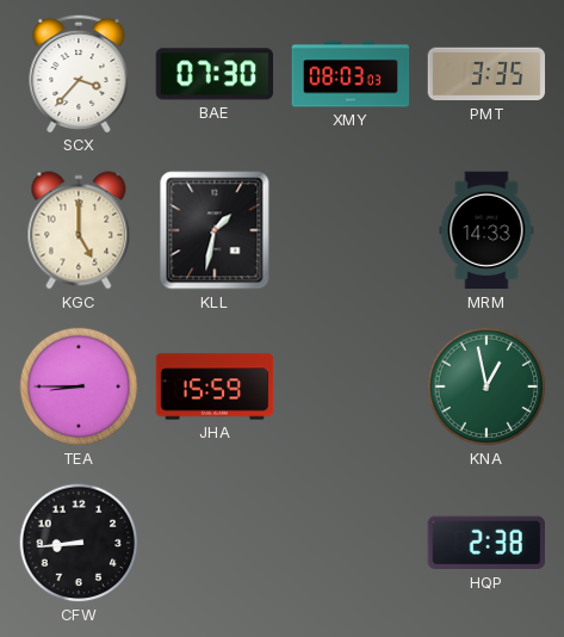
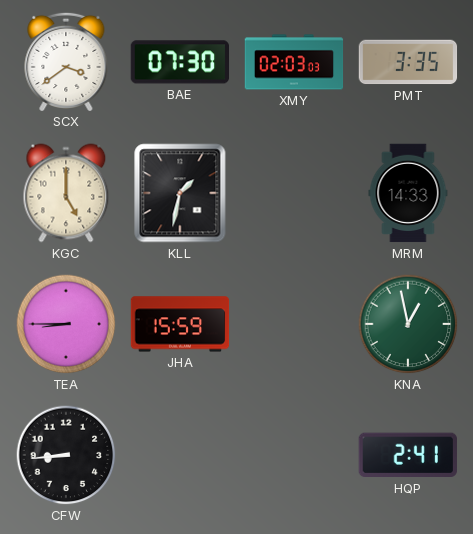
SCX: 3:37 -> 3:39 (66, 61)
XMY: 08:03 -> 02:03 (294, 62)
HQP: 2:38 -> 2:41 (408, 455)
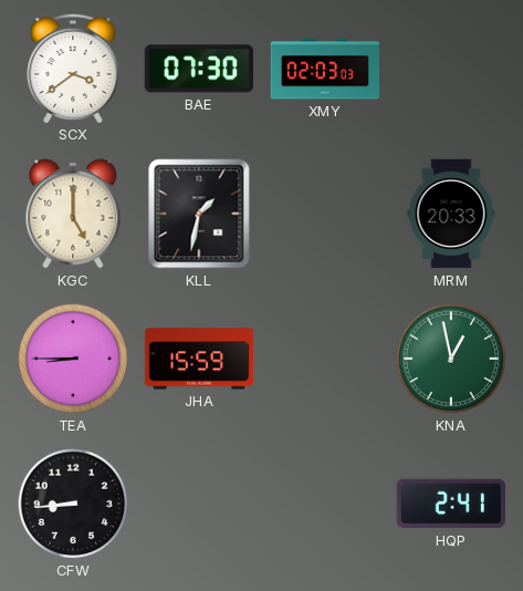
PMT: 3:35 -> none (408, 62)
MRM: 14:33 -> 20:33 (451, 214)
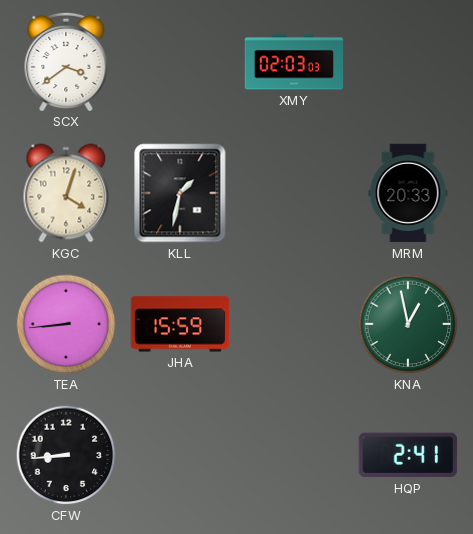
BAE: 07:30 -> none (198, 69)
KGC: 5:00 -> 4:03 (66, 193)
TEA: 8:45 -> 8:44 (66, 324)
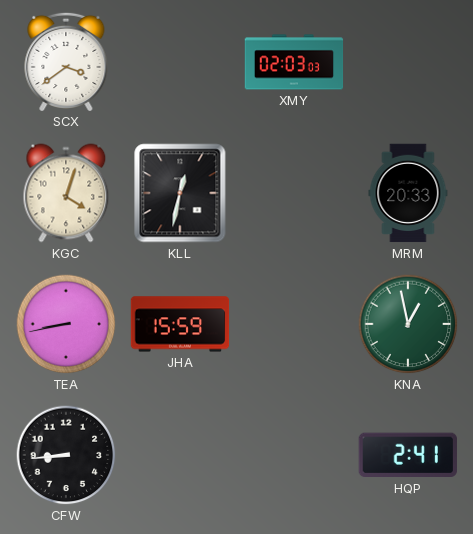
KLL: 1:32 -> 12:32 (180, 193)
TEA: 8:44 -> 8:43 (66, 324)
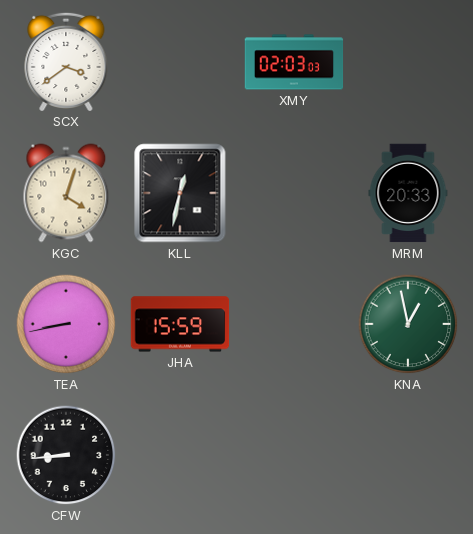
HQP: 2:41 -> none (408, 455)
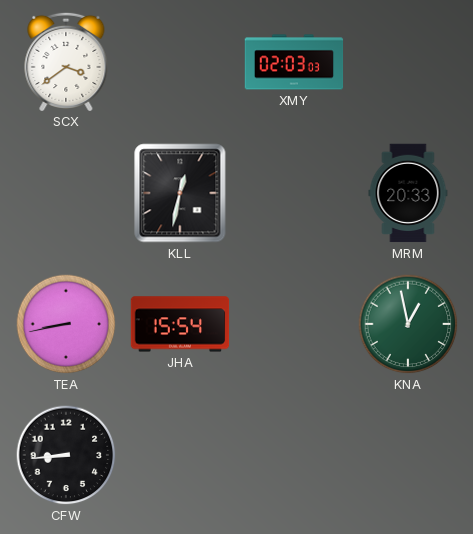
KGC: 4:03 -> none (66, 193)
JHA: 15:59 -> 15:54 (180, 324)
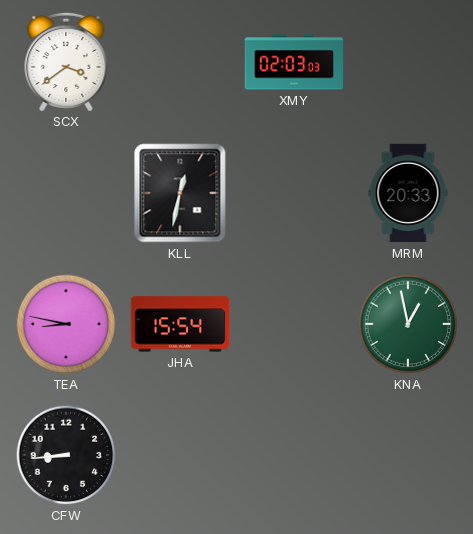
TEA: 8:43 -> 8:47 (66, 324)
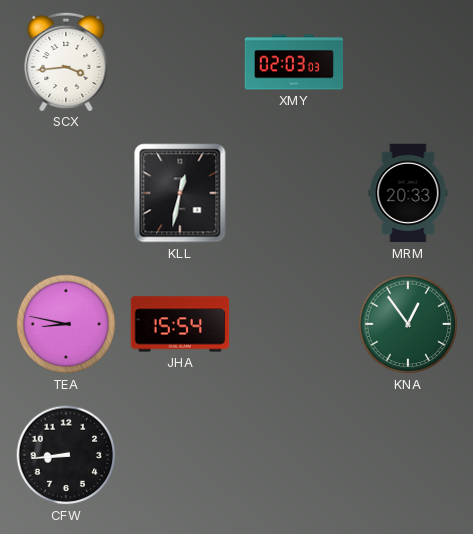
SCX: 3:39 -> 3:44 (66, 61)
KNA: 12:58 -> 12:54 (408, 324)
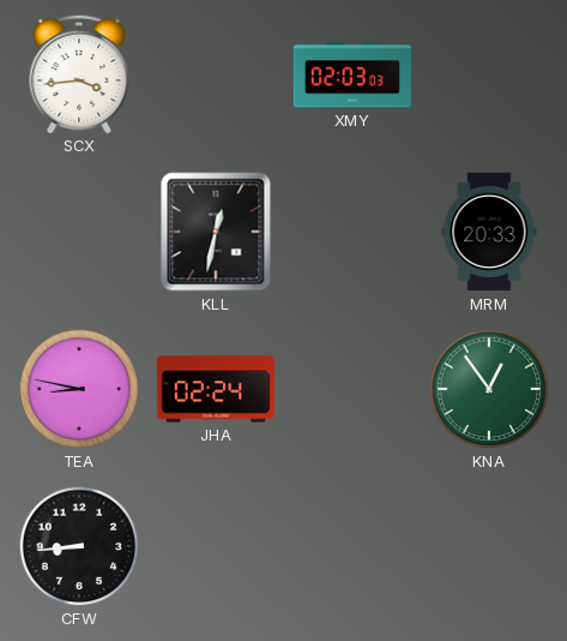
JHA: 15:54 -> 02:24 (216, 389)
